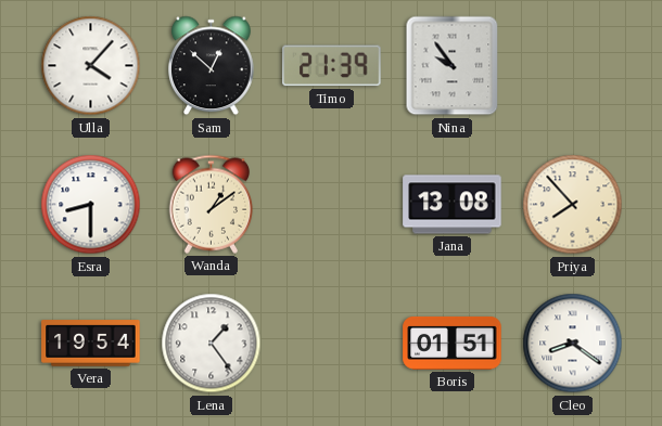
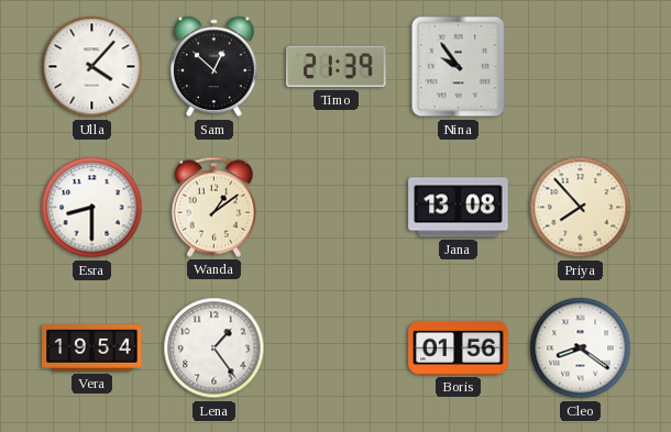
Boris: 01:51 -> 01:56 (459, 347)
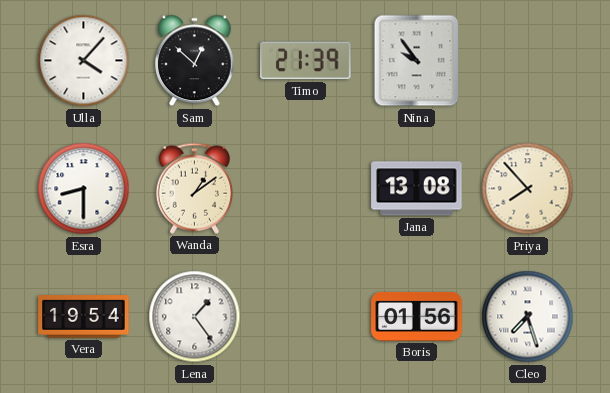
Cleo: 8:21 -> 7:27 (528, 317)
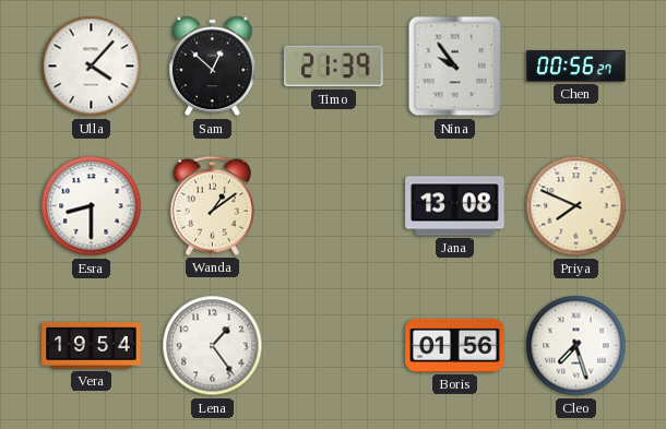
Chen: none -> 00:56 (576, 67)
Priya: 7:53 -> 7:49 (576, 206)
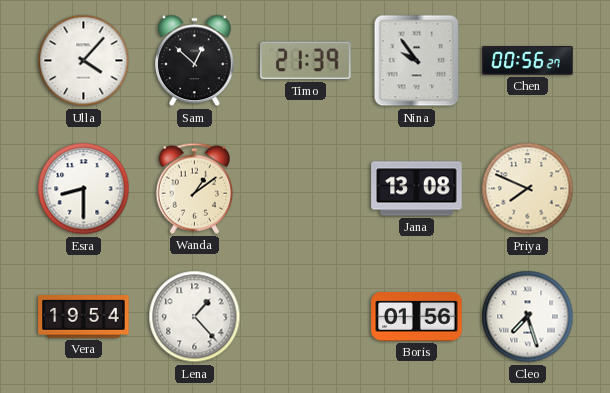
Lena: 1:24 -> 1:23 (195, 317)
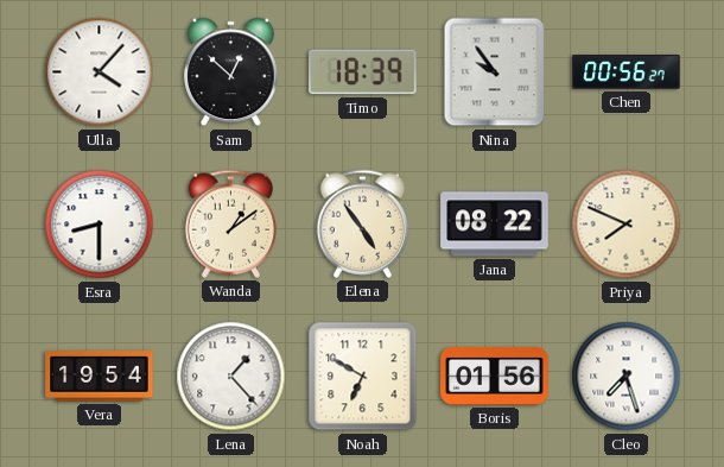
Timo: 21:39 -> 18:39 (363, 72)
Elena: none -> 4:54 (363, 223)
Jana: 13:08 -> 08:22 (495, 225)
Noah: none -> 6:50 (363, 377)
